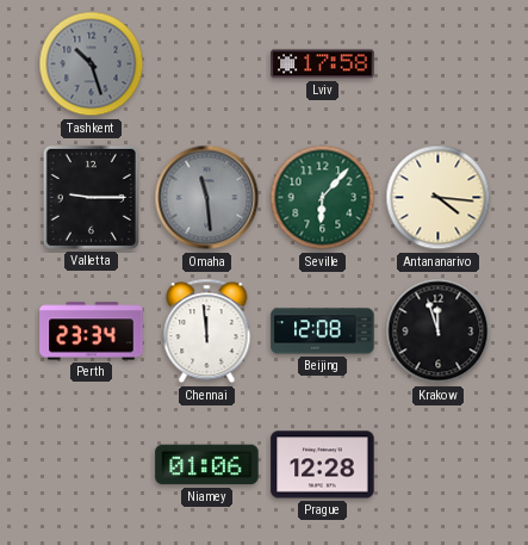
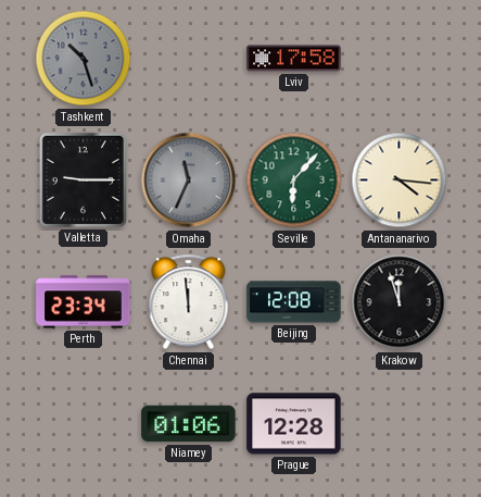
Omaha: 11:29 -> 11:34 (189, 181)
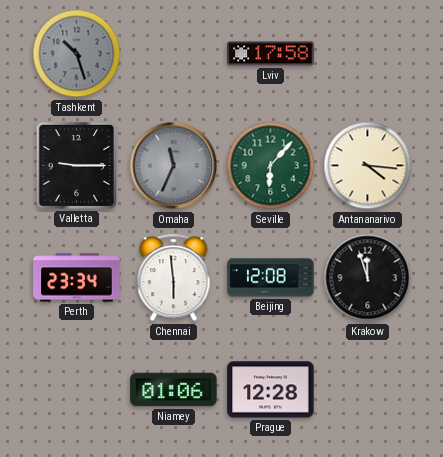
Chennai: 11:59 -> 5:59 (174, 278)
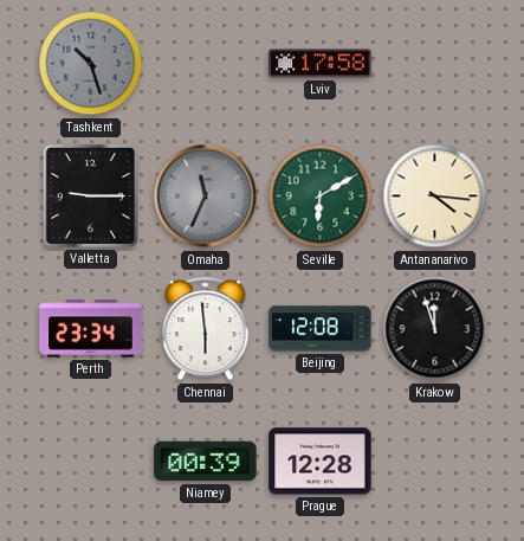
Seville: 6:07 -> 6:10 (321, 197)
Niamey: 01:06 -> 00:39 (206, 462)
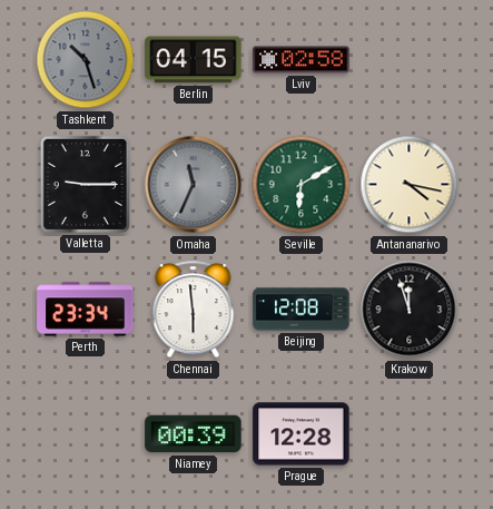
Berlin: none -> 04:15 (194, 60)
Lviv: 17:58 -> 02:58 (302, 60)
Antananarivo: 4:16 -> 4:17 (410, 185)
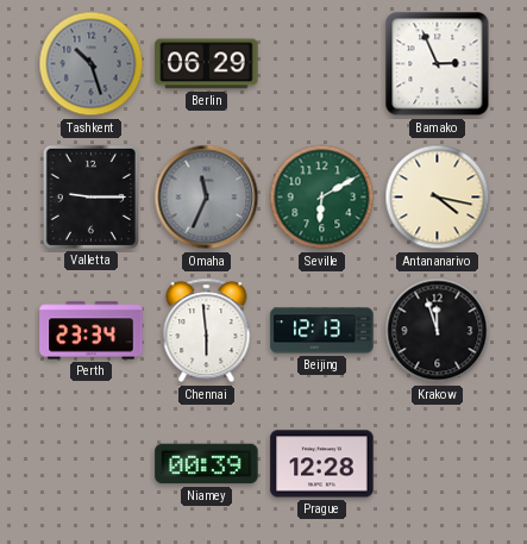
Berlin: 04:15 -> 06:29 (207, 64)
Lviv: 02:58 -> none (302, 60)
Bamako: none -> 2:56 (438, 64)
Beijing: 12:08 -> 12:13 (322, 331)
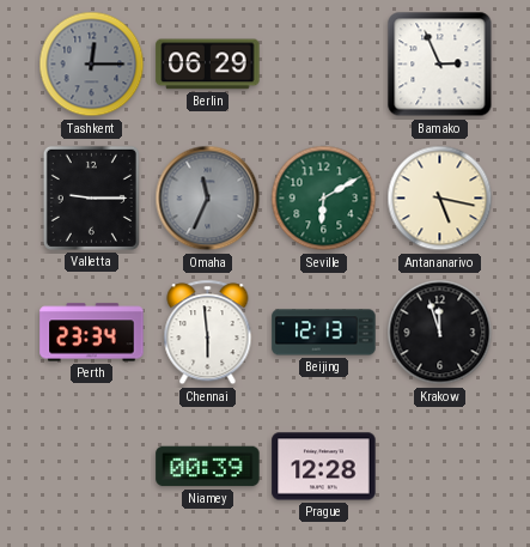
Tashkent: 10:27 -> 12:15 (92, 65)
Antananarivo: 4:17 -> 5:17 (440, 199)
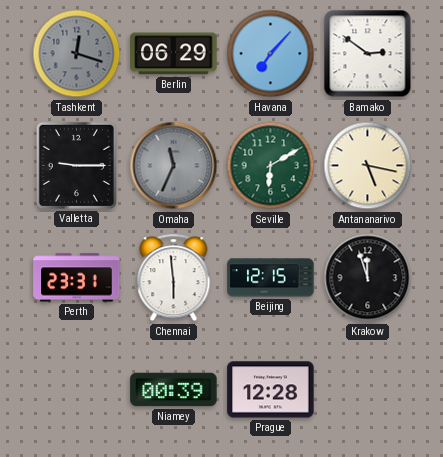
Tashkent: 12:15 -> 12:18 (77, 54)
Havana: none -> 7:07 (271, 54)
Bamako: 2:56 -> 2:51 (368, 54)
Perth: 23:34 -> 23:31 (77, 278)
Beijing: 12:13 -> 12:15 (271, 278)
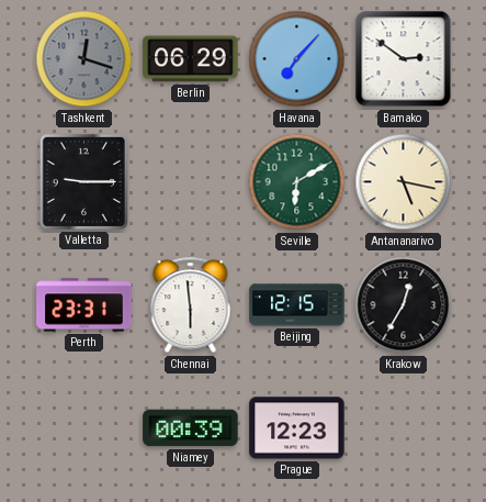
Omaha: 11:34 -> none (174, 166)
Krakow: 11:57 -> 12:35 (404, 305)
Prague: 12:28 -> 12:23 (297, 428)
